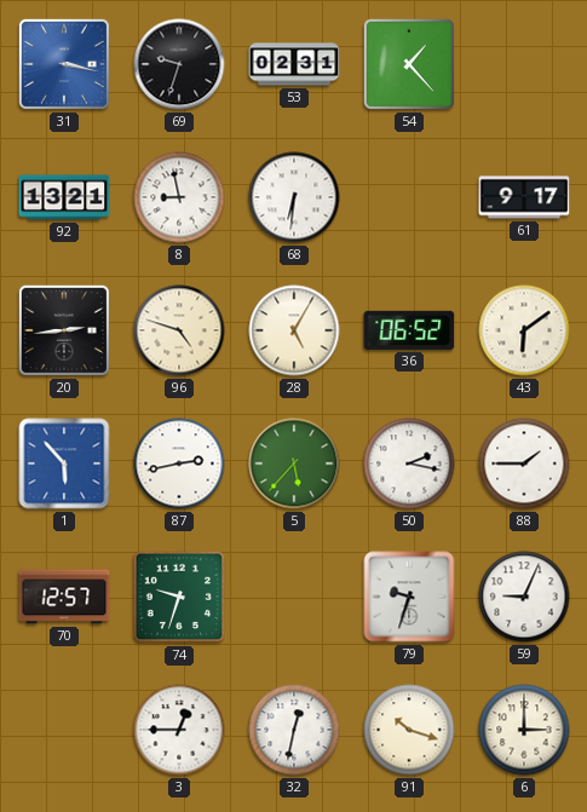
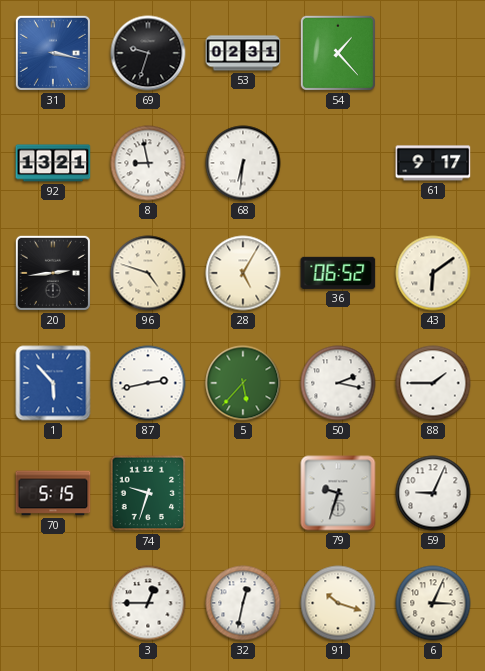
70: 12:57 -> 5:15 (53, 493)
6: 3:00 -> 3:04 (433, 603)
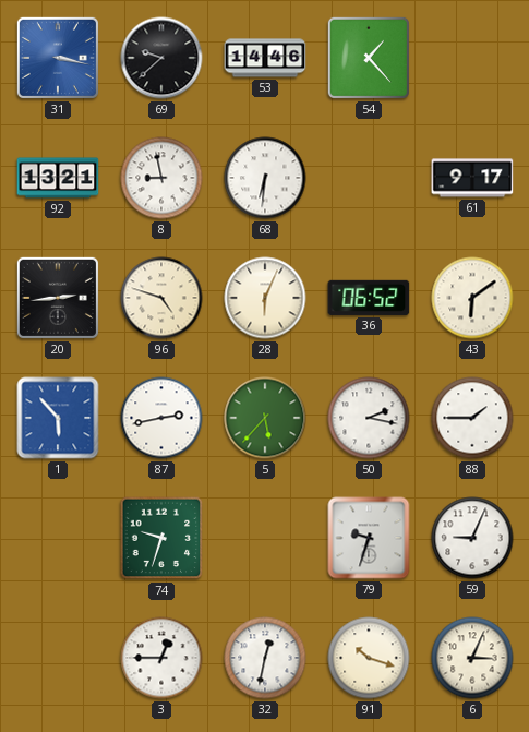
69: 9:33 -> 9:38 (161, 58)
53: 02:31 -> 14:46 (265, 58)
28: 5:05 -> 6:04 (265, 298)
70: 5:15 -> none (53, 493)
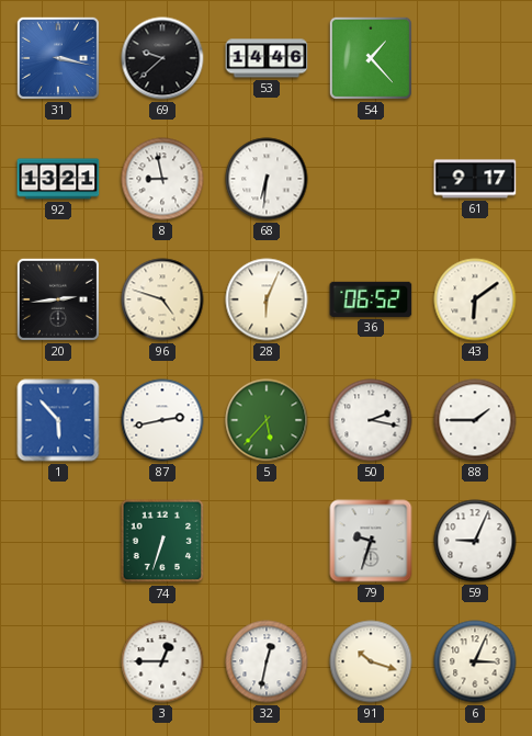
74: 9:33 -> 6:33 (162, 541)
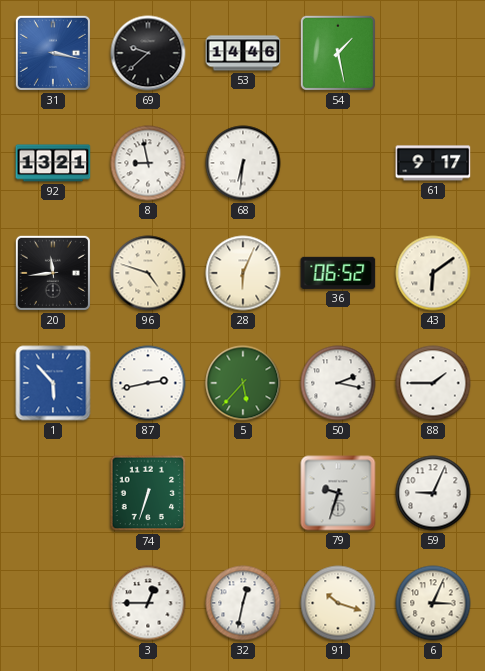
54: 1:23 -> 1:28 (338, 53)
20: 2:44 -> 11:44 (53, 273)
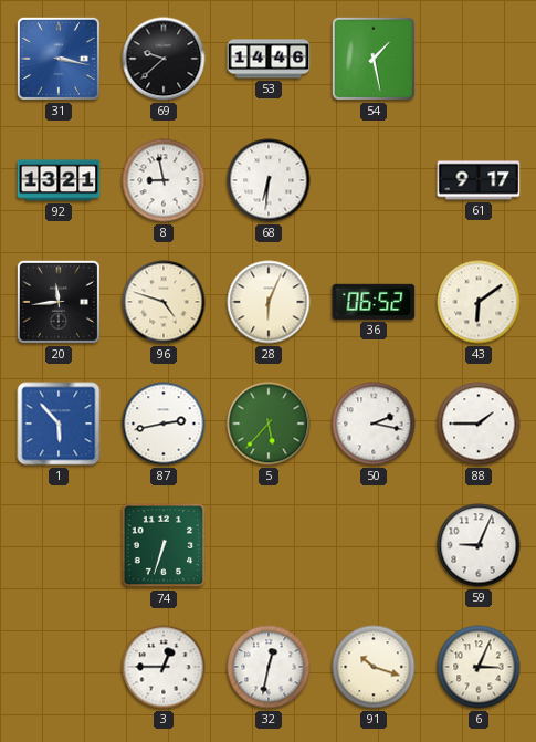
79: 9:33 -> none (338, 493)
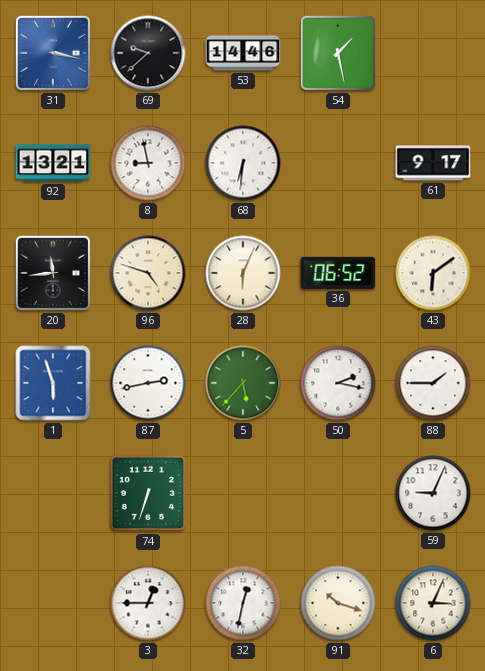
1: 5:53 -> 5:57 (53, 383)
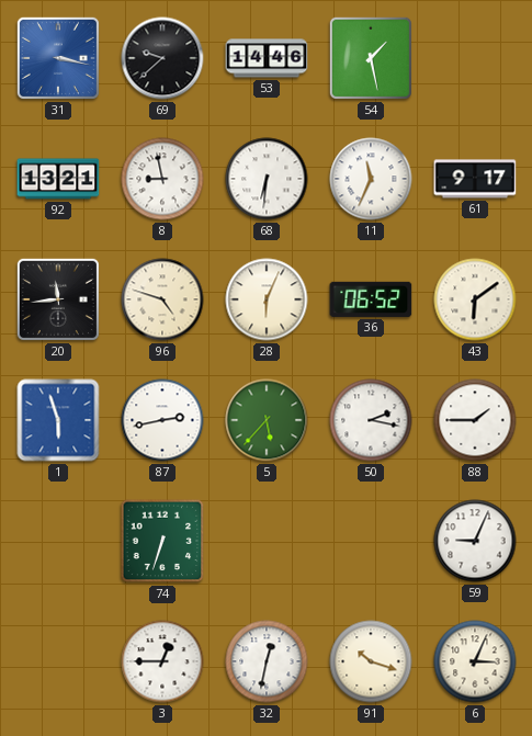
11: none -> 11:34 (371, 179)
